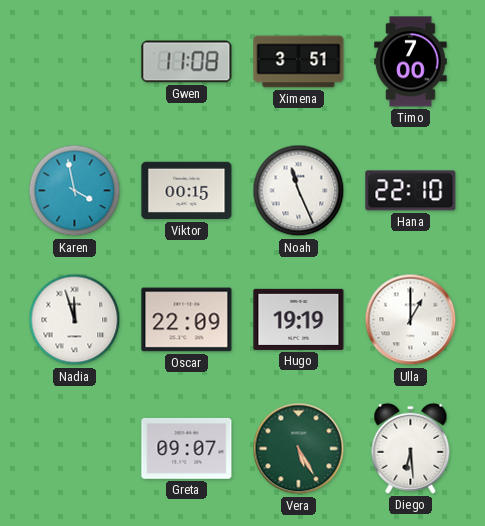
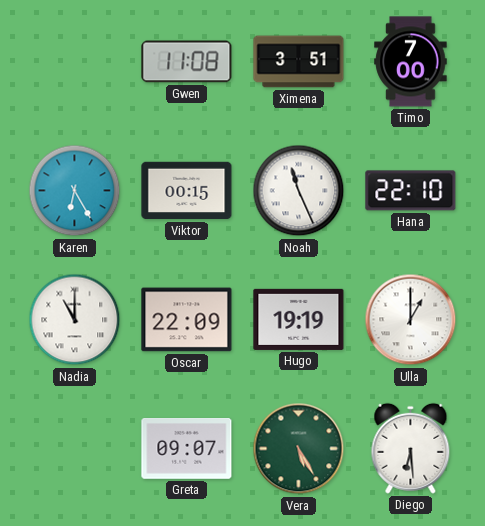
Karen: 3:58 -> 6:25 (75, 191)
Nadia: 11:57 -> 11:00 (75, 320)
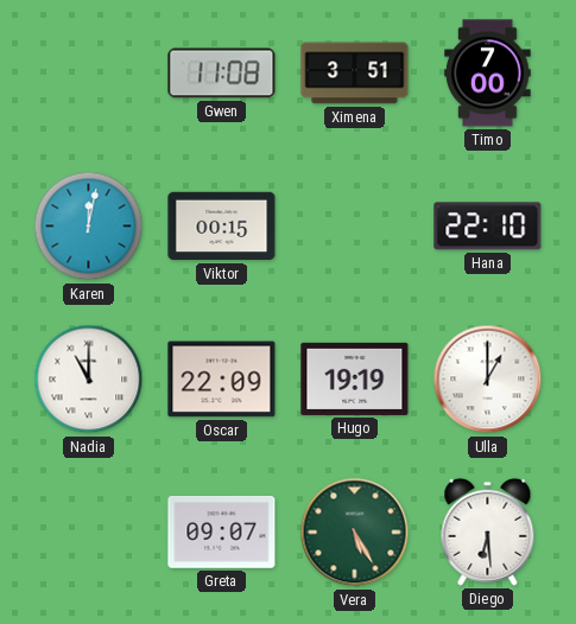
Karen: 6:25 -> 12:02 (89, 227)
Noah: 11:26 -> none (299, 191)
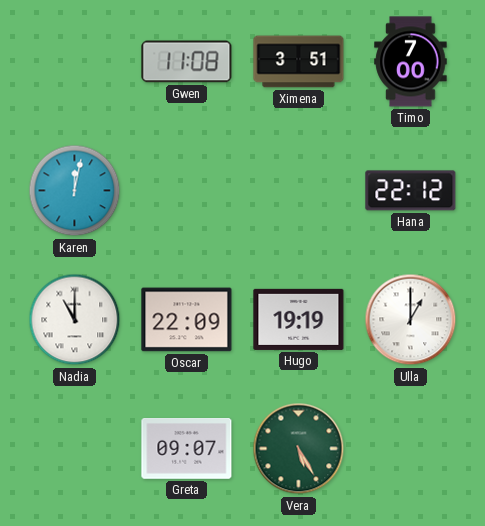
Viktor: 00:15 -> none (222, 227)
Hana: 22:10 -> 22:12 (411, 191)
Diego: 6:29 -> none (488, 531)
